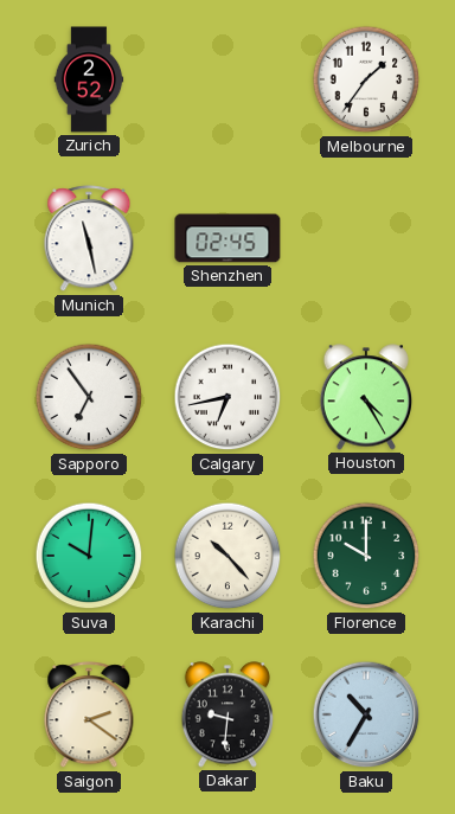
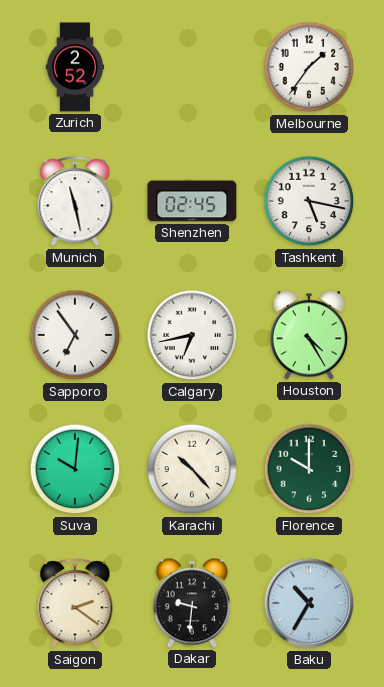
Tashkent: none -> 5:17 (309, 201)
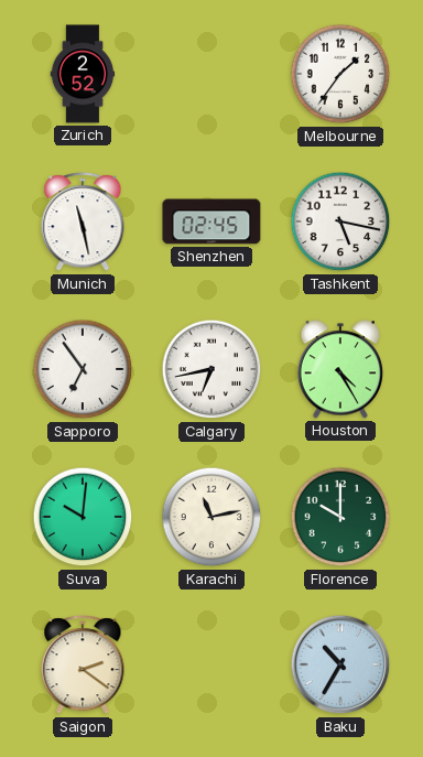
Karachi: 10:23 -> 11:13 (211, 517)
Dakar: 9:31 -> none (191, 603)
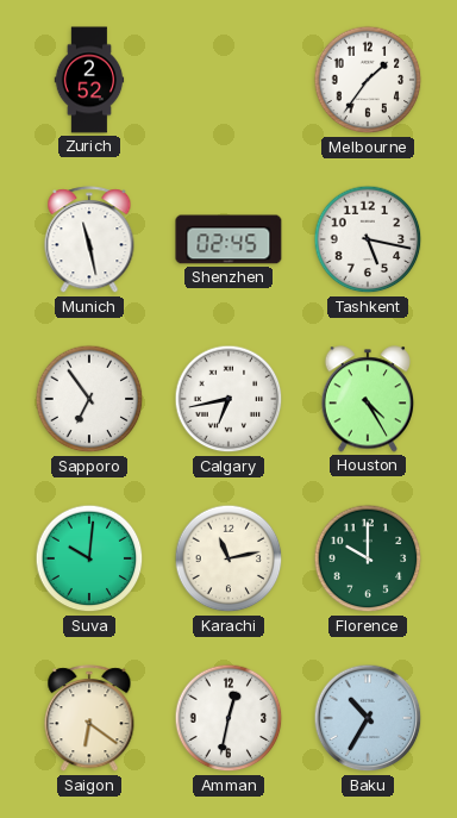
Saigon: 2:21 -> 6:21 (89, 719)
Amman: none -> 12:32 (228, 718)
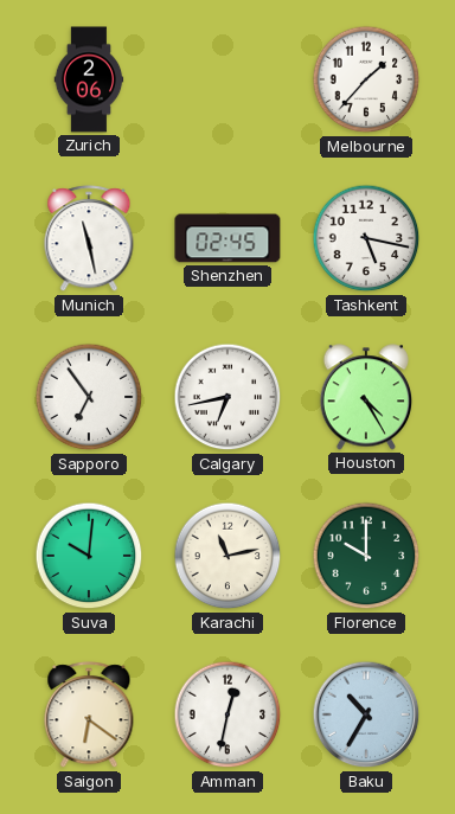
Zurich: 2:52 -> 2:06 (89, 79)
Melbourne: 1:36 -> 1:37 (366, 79)
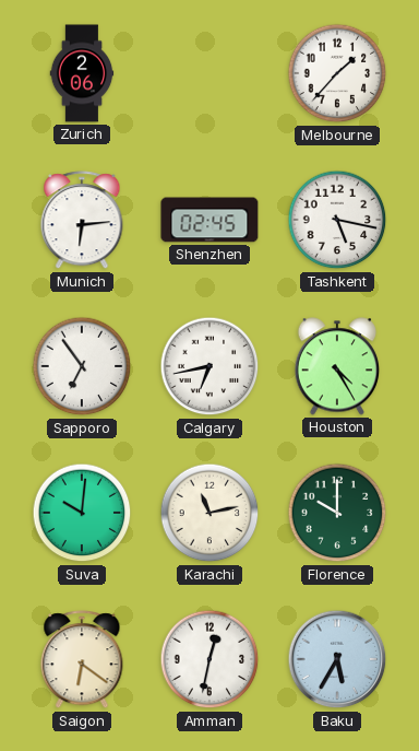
Munich: 11:28 -> 6:14 (82, 221)
Baku: 10:35 -> 5:35 (337, 659)
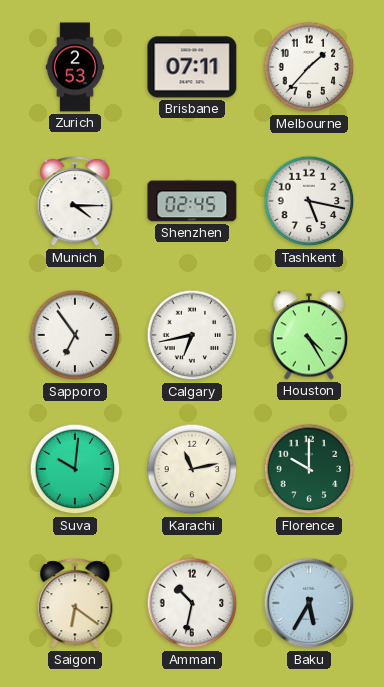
Zurich: 2:06 -> 2:53 (75, 67)
Brisbane: none -> 07:11 (192, 67)
Munich: 6:14 -> 4:15 (75, 202)
Amman: 12:32 -> 10:32 (192, 603)
